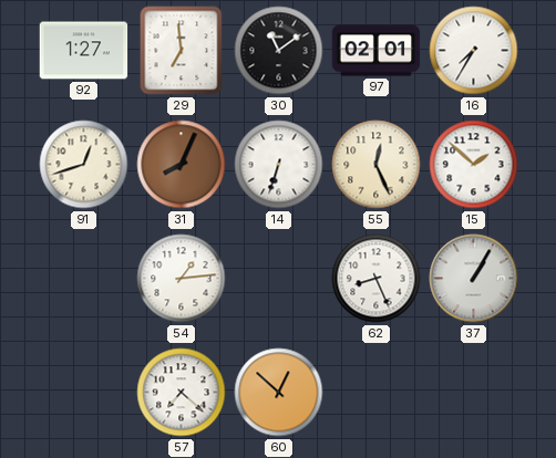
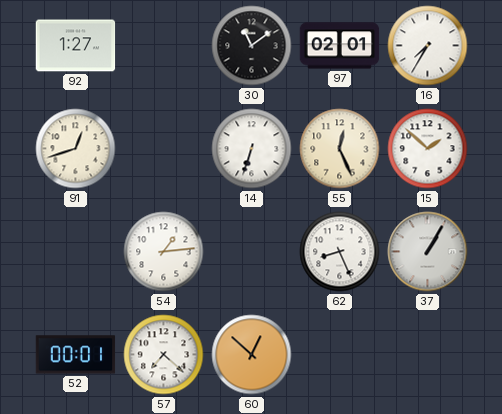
29: 6:59 -> none (182, 51)
31: 8:04 -> none (182, 165)
52: none -> 00:01 (76, 355)
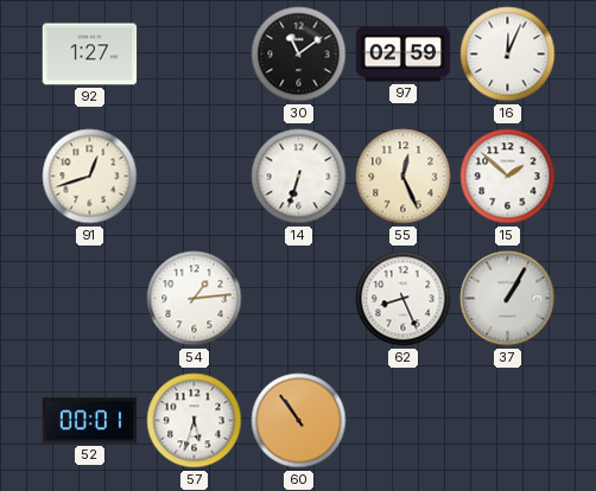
97: 02:01 -> 02:59 (404, 55)
16: 7:35 -> 12:04 (508, 55)
57: 7:22 -> 5:33 (195, 421)
60: 12:52 -> 10:54 (299, 421)
